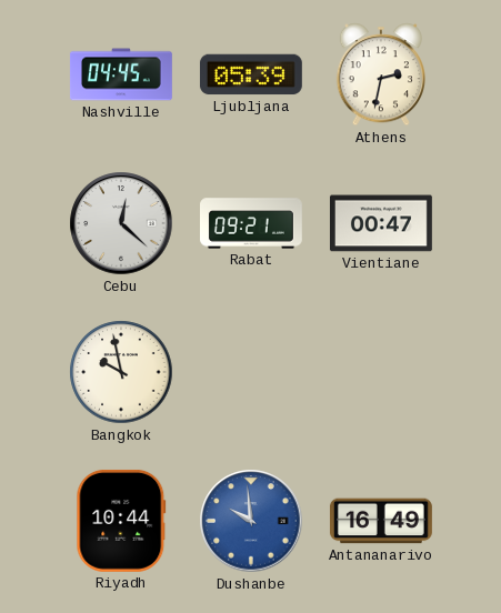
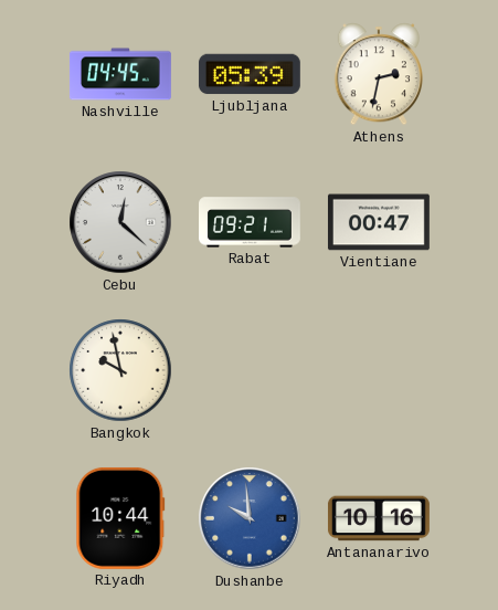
Antananarivo: 16:49 -> 10:16 (379, 518)
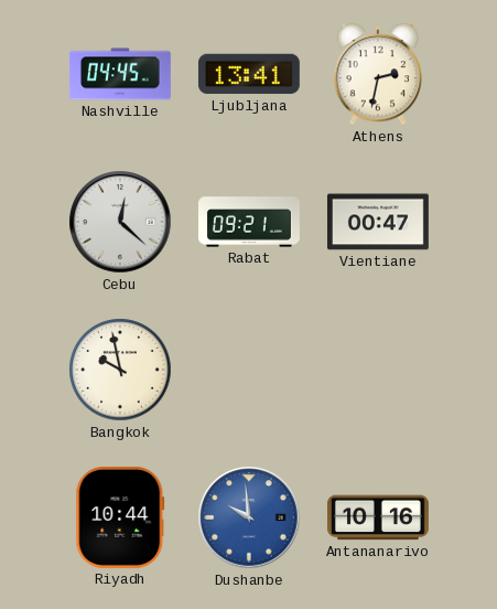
Ljubljana: 05:39 -> 13:41 (249, 74)
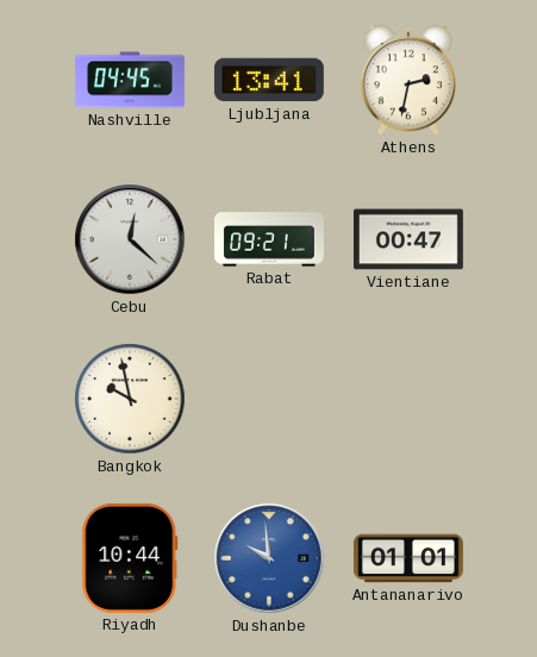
Antananarivo: 10:16 -> 01:01 (408, 558)
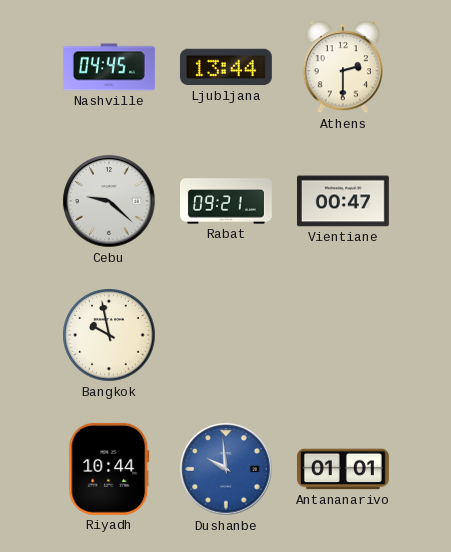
Ljubljana: 13:41 -> 13:44 (226, 67)
Athens: 2:32 -> 2:30 (343, 67)
Cebu: 12:22 -> 9:22 (109, 201)
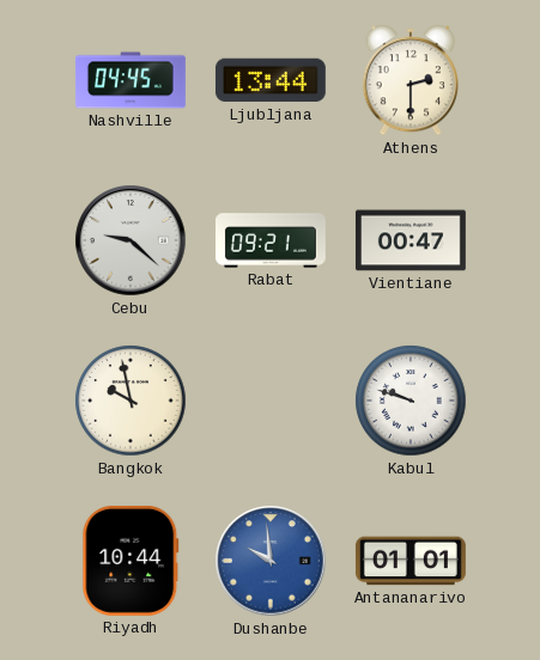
Kabul: none -> 9:48 (411, 401)
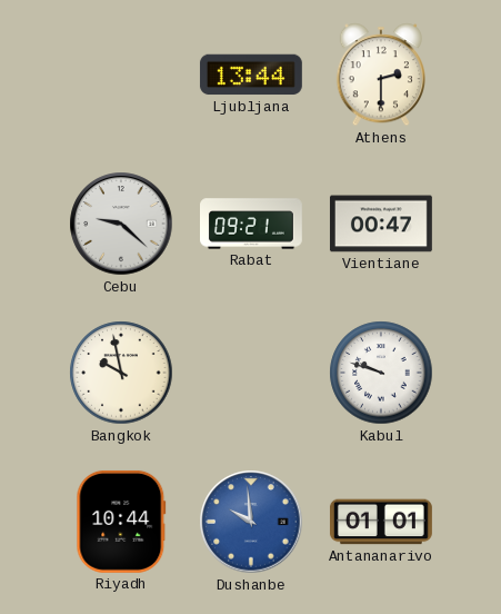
Nashville: 04:45 -> none (131, 80)
